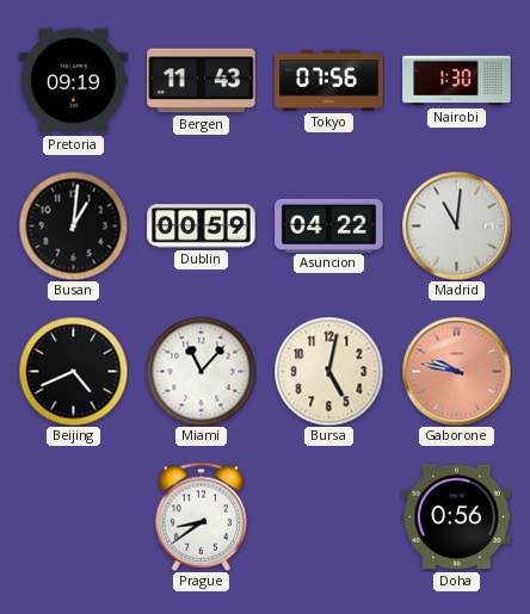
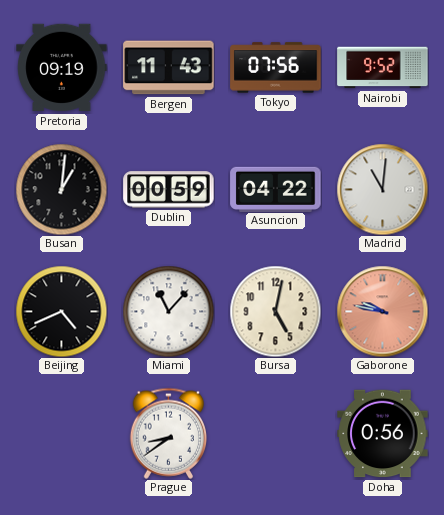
Nairobi: 1:30 -> 9:52 (383, 68)
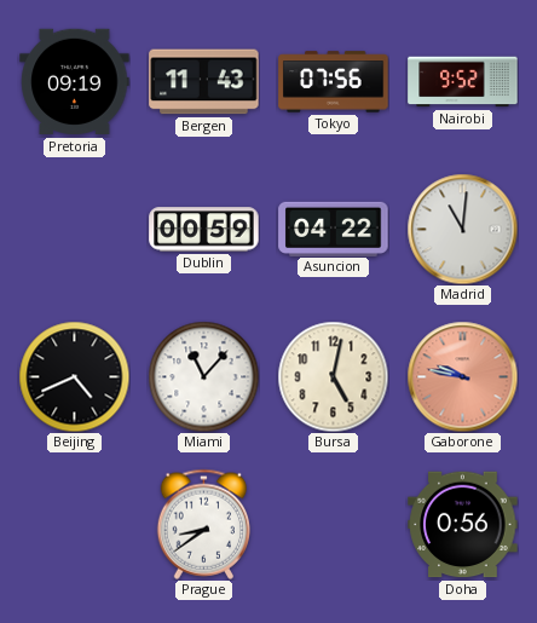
Busan: 1:01 -> none (61, 189)
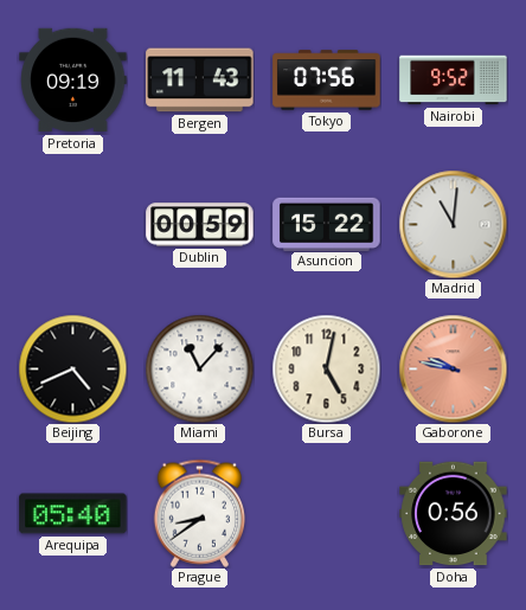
Asuncion: 04:22 -> 15:22 (327, 224)
Arequipa: none -> 05:40 (73, 514)
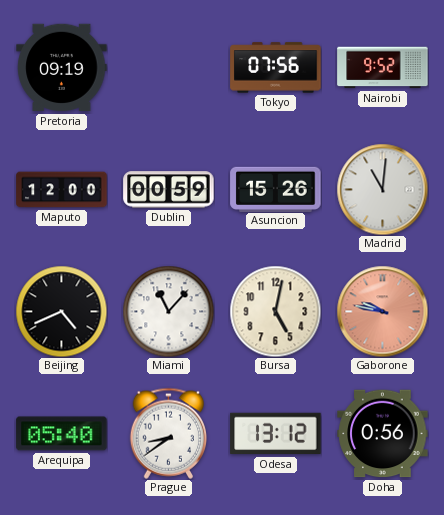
Bergen: 11:43 -> none (200, 81)
Maputo: none -> 12:00 (62, 190)
Asuncion: 15:22 -> 15:26 (276, 189)
Odesa: none -> 13:12 (276, 434)
